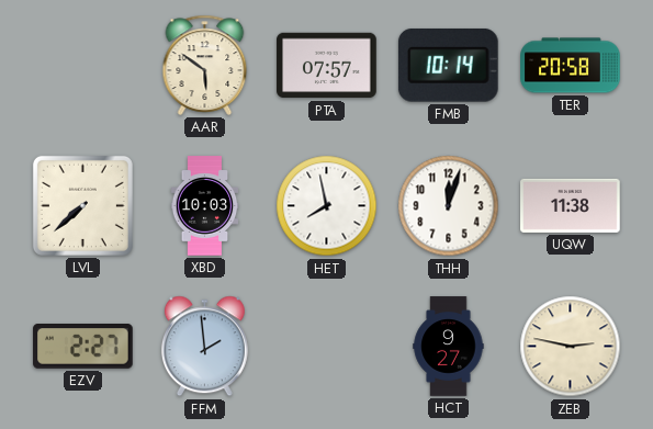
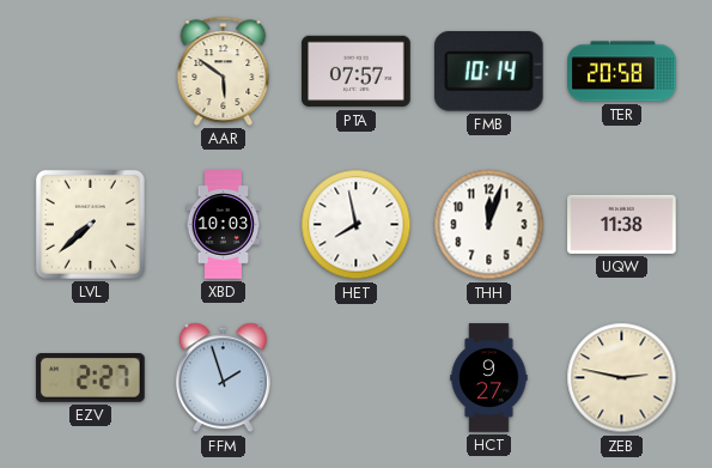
FFM: 1:59 -> 1:57 (223, 378)
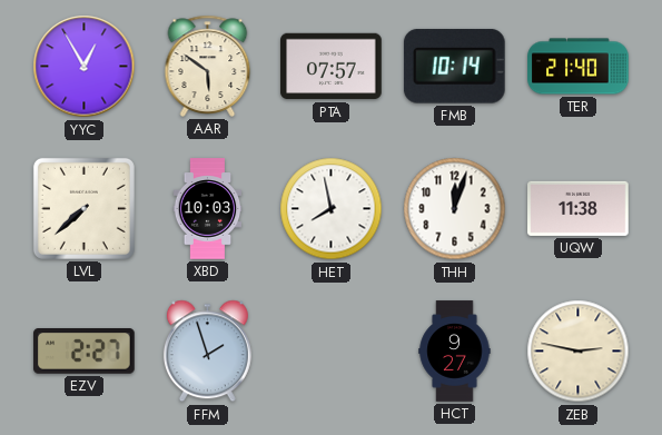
YYC: none -> 12:55 (85, 67)
TER: 20:58 -> 21:40 (579, 67)
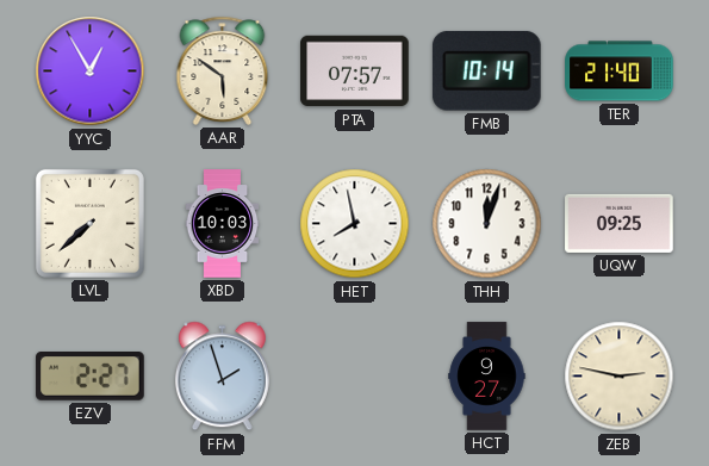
UQW: 11:38 -> 09:25 (620, 223)
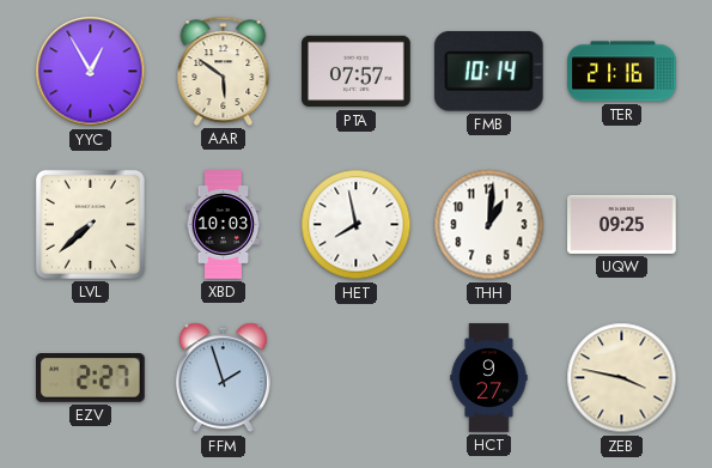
TER: 21:40 -> 21:16 (622, 72)
THH: 12:03 -> 1:01 (489, 225)
ZEB: 2:47 -> 3:47 (622, 378)
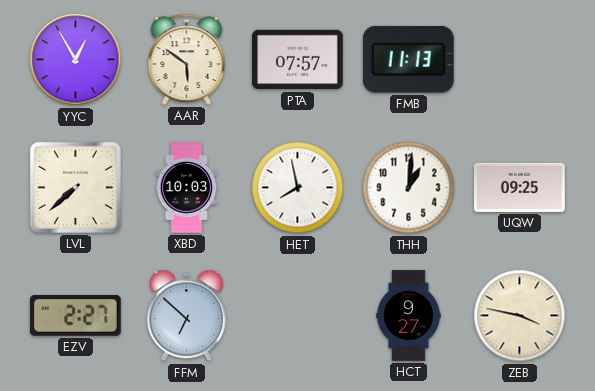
FMB: 10:14 -> 11:13 (408, 60)
TER: 21:16 -> none (622, 72)
FFM: 1:57 -> 6:52 (186, 316)
